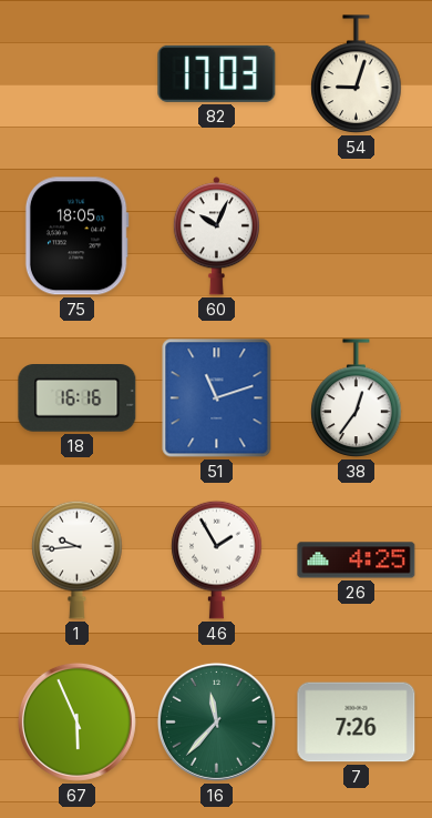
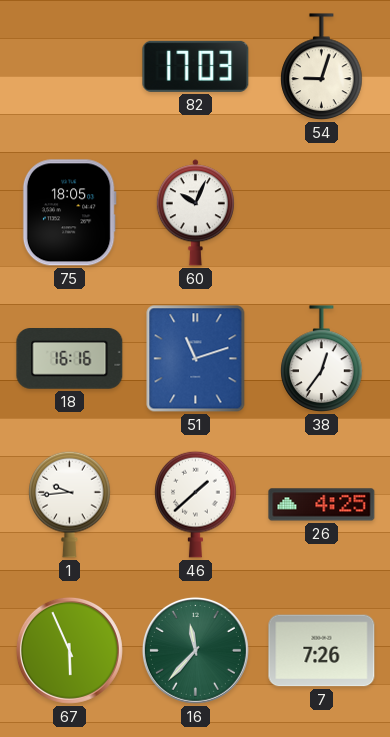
46: 1:55 -> 1:38 (196, 504)
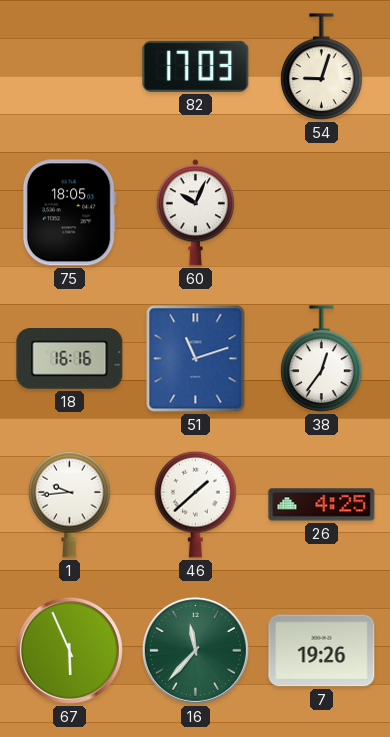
7: 7:26 -> 19:26 (322, 651)
